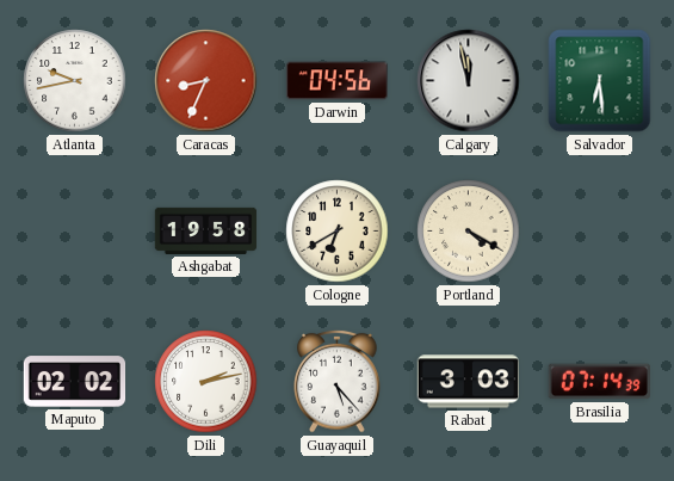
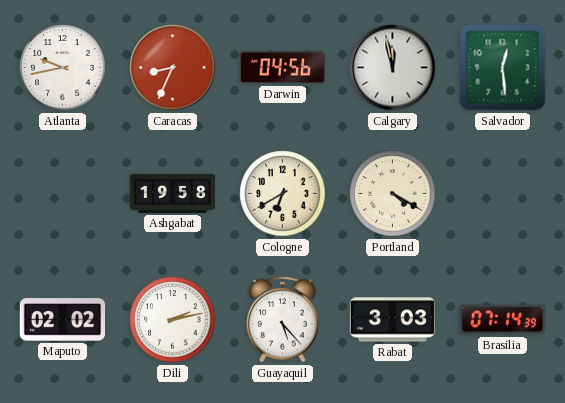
Salvador: 6:29 -> 12:29 (503, 68)
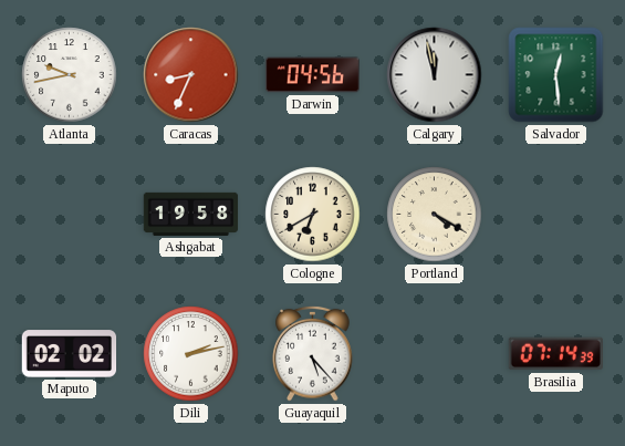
Rabat: 3:03 -> none (393, 320)
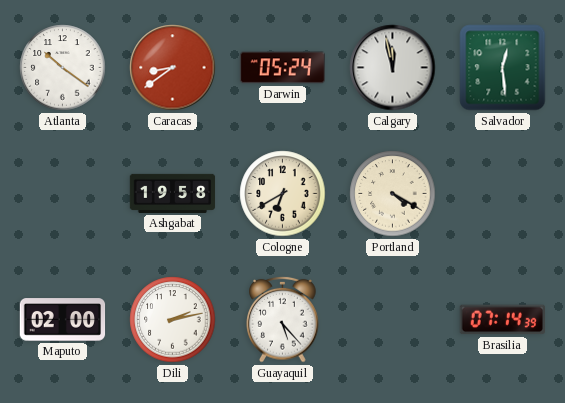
Atlanta: 9:43 -> 10:21 (63, 68)
Caracas: 8:34 -> 8:39 (173, 68)
Darwin: 04:56 -> 05:24 (282, 68)
Maputo: 02:02 -> 02:00 (63, 320)
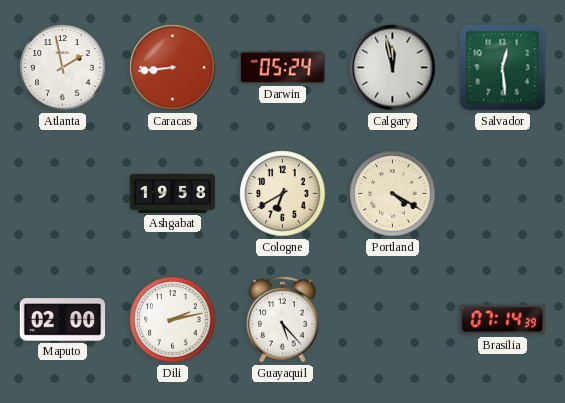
Atlanta: 10:21 -> 1:58 (63, 68)
Caracas: 8:39 -> 8:44 (173, 68)
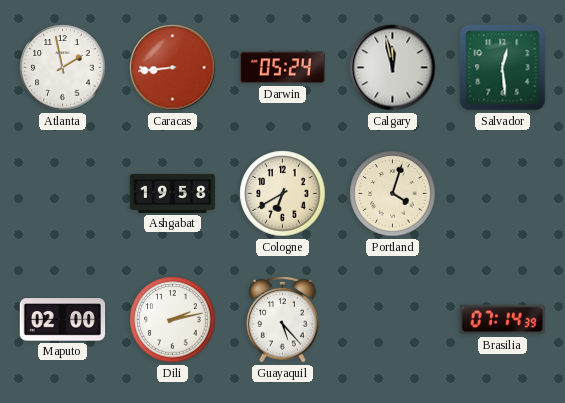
Portland: 4:20 -> 4:03 (393, 194)
